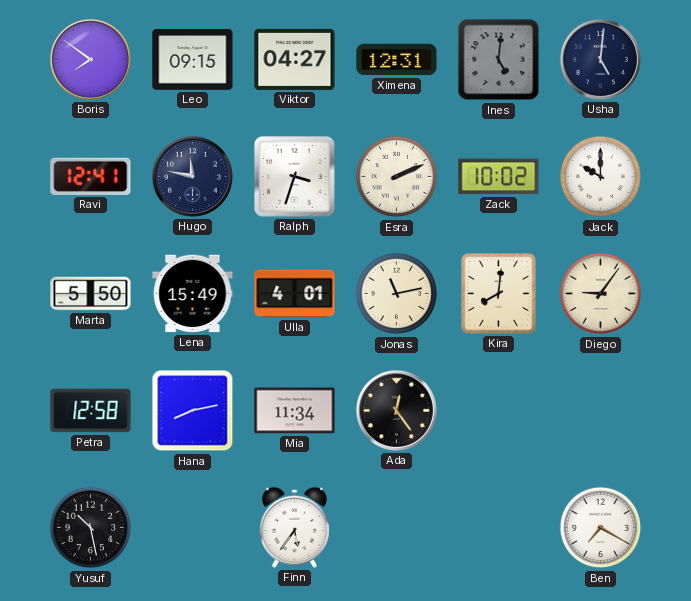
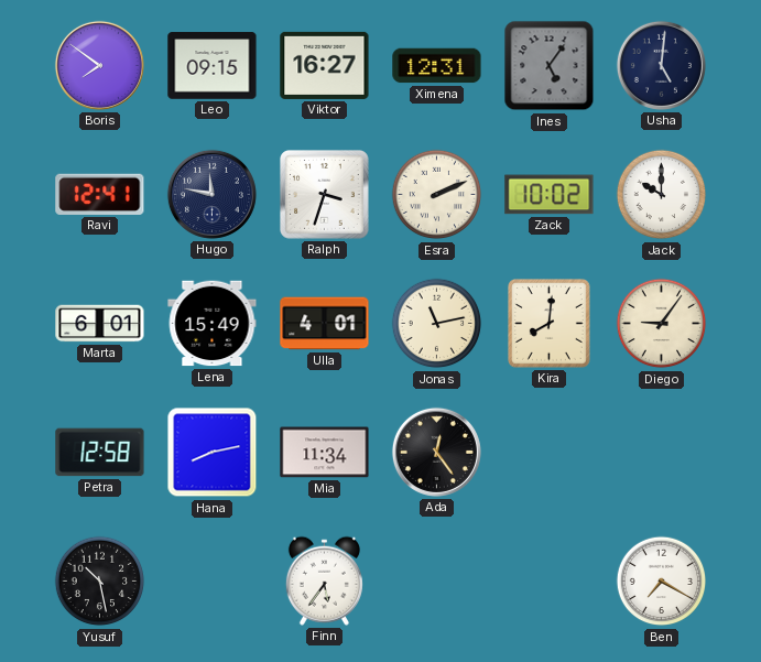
Viktor: 04:27 -> 16:27 (325, 65)
Ines: 5:01 -> 5:06 (550, 66)
Marta: 5:50 -> 6:01 (100, 324)
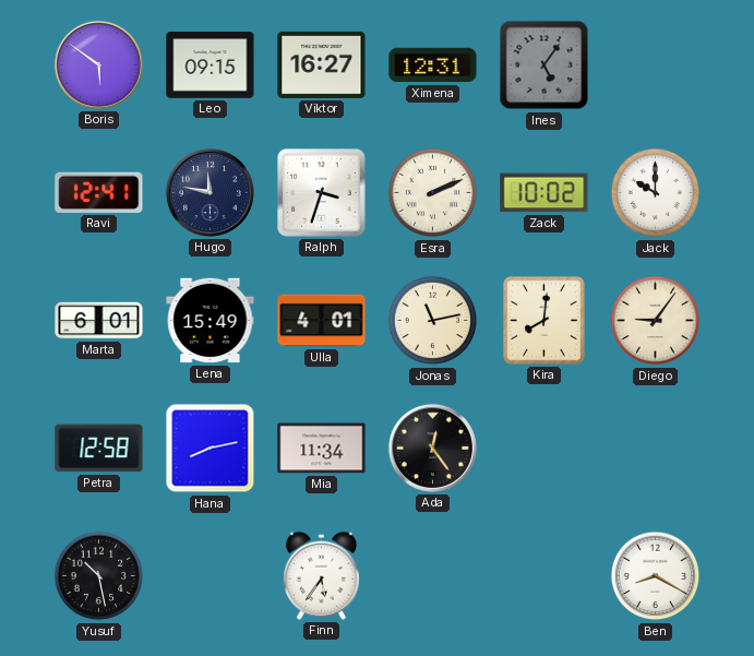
Boris: 7:51 -> 5:51 (98, 64)
Usha: 5:01 -> none (661, 65)
Ben: 7:20 -> 8:20 (656, 576)
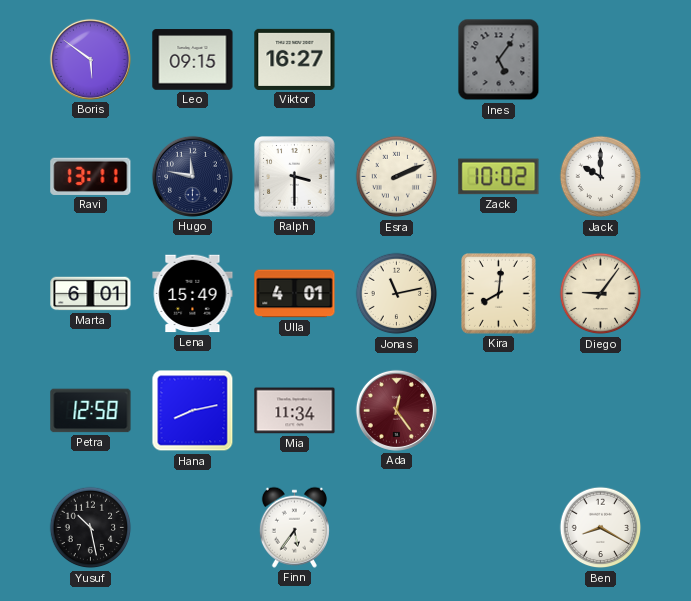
Ximena: 12:31 -> none (433, 65)
Ravi: 12:41 -> 13:11 (91, 176)
Ralph: 3:33 -> 3:30 (295, 177)
Ada dial: black -> burgundy (396, 410)
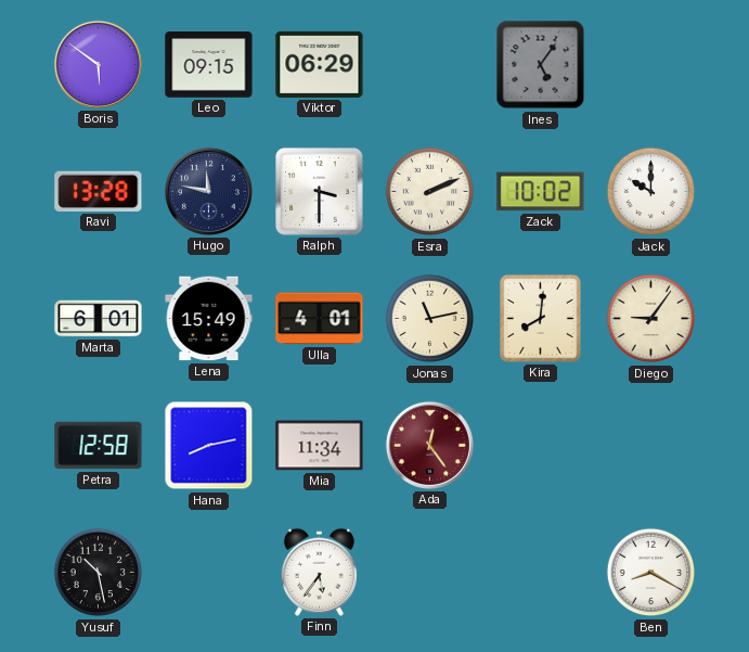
Viktor: 16:27 -> 06:29 (320, 64)
Ravi: 13:11 -> 13:28 (99, 191)
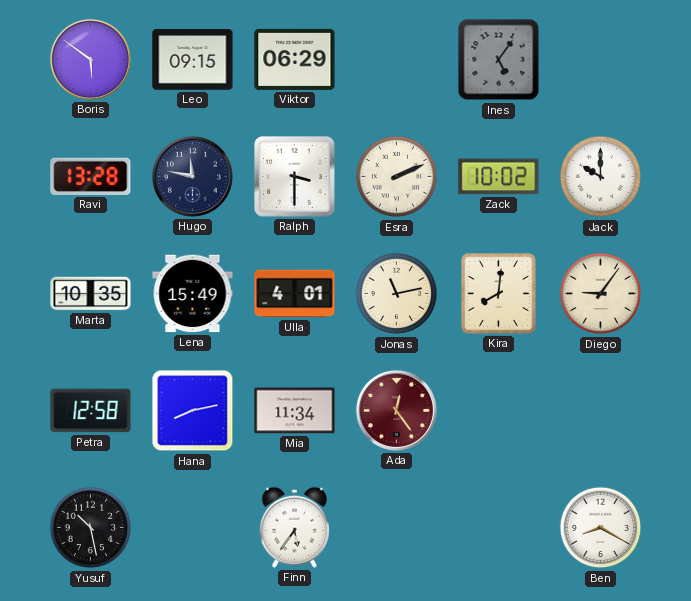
Marta: 6:01 -> 10:35 (91, 294)
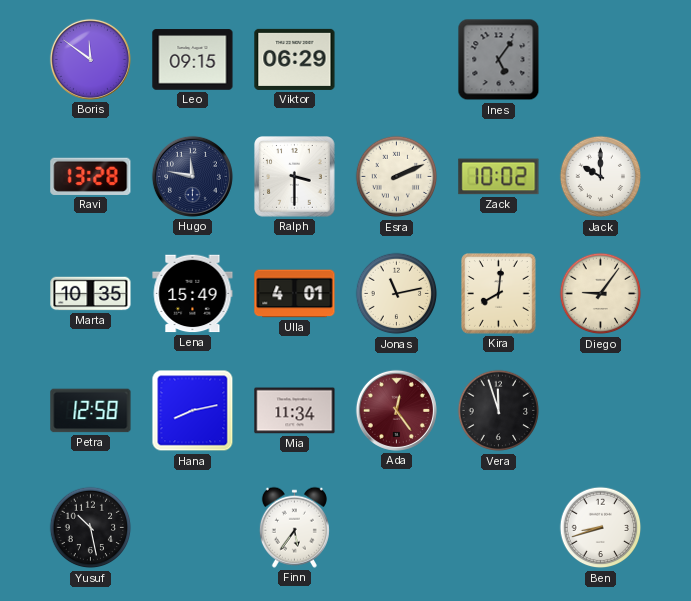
Boris: 5:51 -> 11:51 (90, 59)
Vera: none -> 11:57 (499, 411)
Ben: 8:20 -> 8:42 (601, 528)
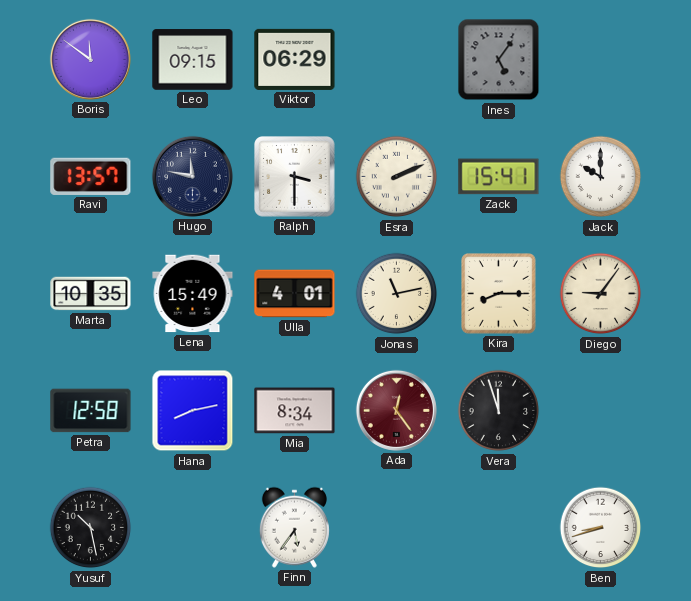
Ravi: 13:28 -> 13:57 (91, 176)
Zack: 10:02 -> 15:41 (499, 177)
Kira: 8:01 -> 8:15 (499, 294)
Mia: 11:34 -> 8:34 (295, 411)
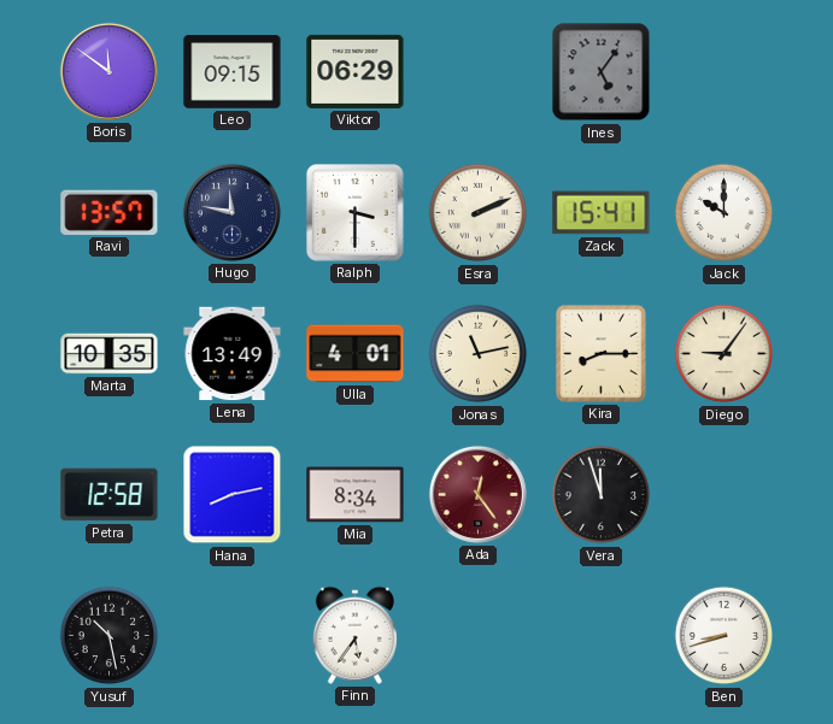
Lena: 15:49 -> 13:49 (233, 354)
